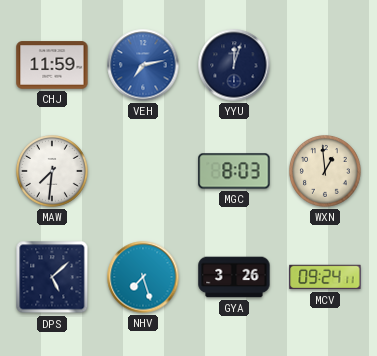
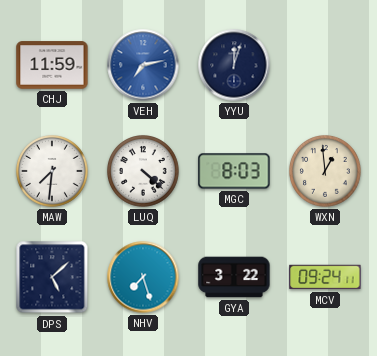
LUQ: none -> 4:22 (144, 172)
GYA: 3:26 -> 3:22 (234, 277)
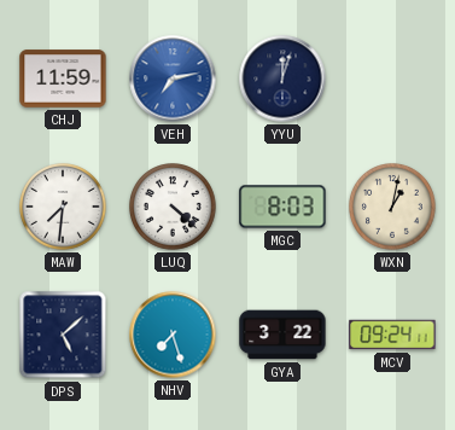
WXN: 12:59 -> 1:02 (393, 208)
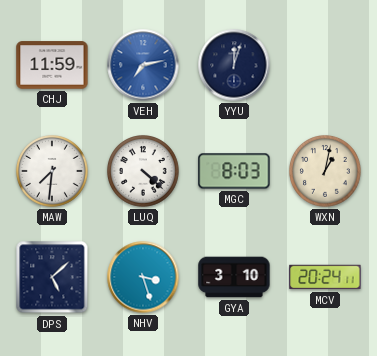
NHV: 7:27 -> 3:27 (143, 277)
GYA: 3:22 -> 3:10 (234, 277)
MCV: 09:24 -> 20:24 (325, 277)
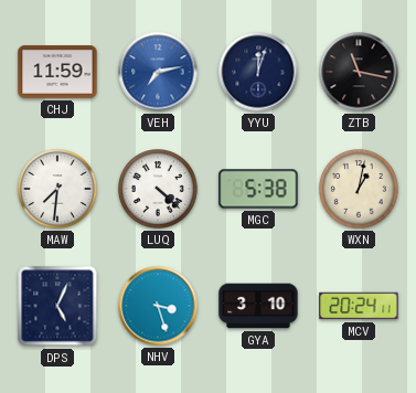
ZTB: none -> 11:17 (359, 72)
MGC: 8:03 -> 5:38 (258, 189)
DPS: 5:08 -> 5:04 (57, 306)
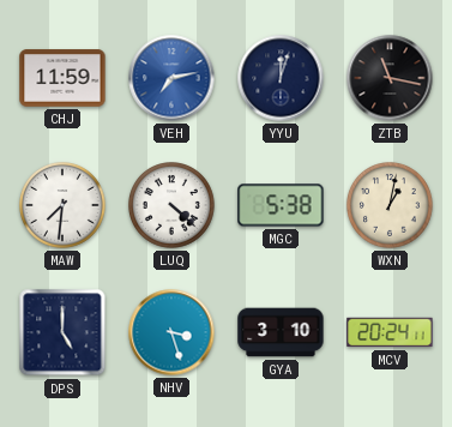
DPS: 5:04 -> 5:00 (62, 332)
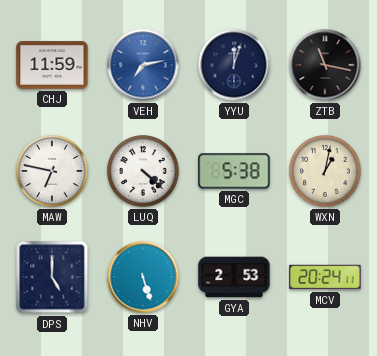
MAW: 7:31 -> 6:47 (53, 172)
NHV: 3:27 -> 5:27 (143, 277)
GYA: 3:10 -> 2:53 (234, 277)
